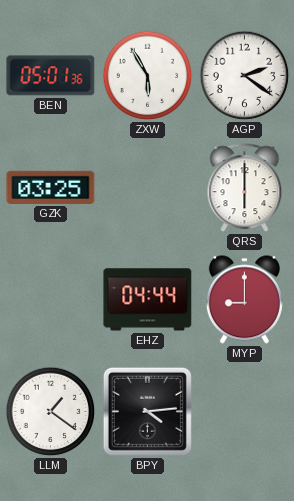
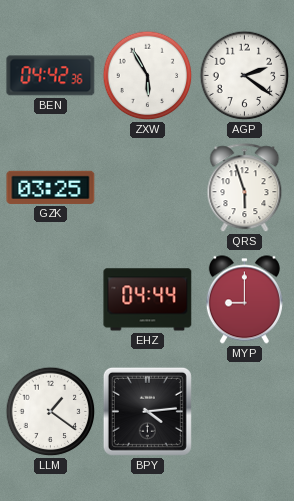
BEN: 05:01 -> 04:42 (51, 76)
QRS: 6:00 -> 5:57 (245, 188)
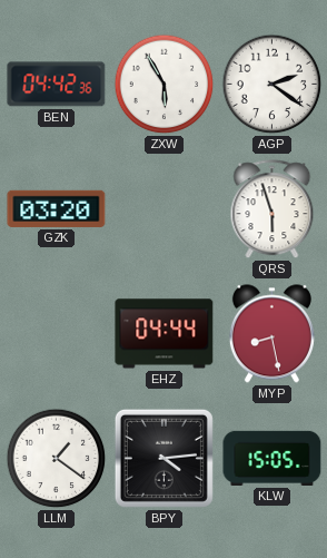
GZK: 03:25 -> 03:20 (57, 208)
MYP: 9:00 -> 8:28 (271, 334)
KLW: none -> 15:05 (272, 458)
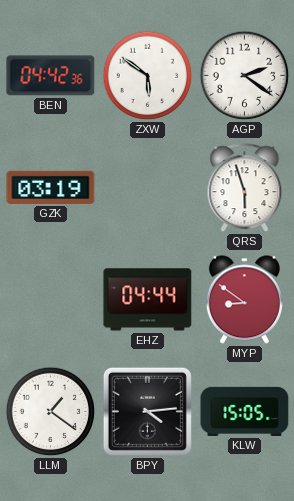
ZXW: 5:55 -> 5:51 (148, 76)
GZK: 03:20 -> 03:19 (51, 187)
MYP: 8:28 -> 8:51 (244, 300)
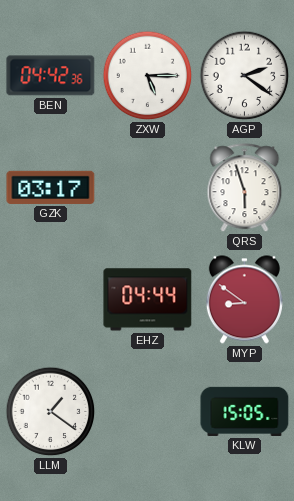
ZXW: 5:51 -> 5:15 (148, 76)
GZK: 03:19 -> 03:17 (51, 187)
BPY: 4:14 -> none (147, 411)
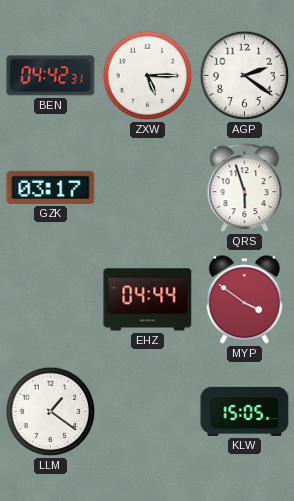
BEN: 04:42:36 -> 04:42:31 (51, 76)
MYP: 8:51 -> 3:51 (244, 300)
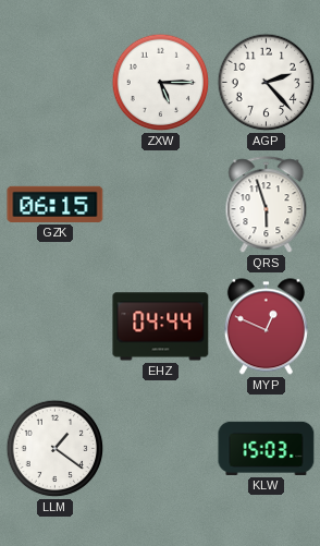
BEN: 04:42 -> none (51, 76)
AGP: 2:21 -> 2:23 (267, 83)
GZK: 03:17 -> 06:15 (56, 204)
MYP: 3:51 -> 12:49 (266, 327)
KLW: 15:05 -> 15:03 (267, 448)
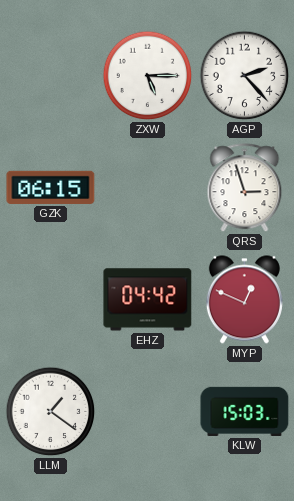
QRS: 5:57 -> 2:57 (245, 188)
EHZ: 04:44 -> 04:42 (148, 300)
